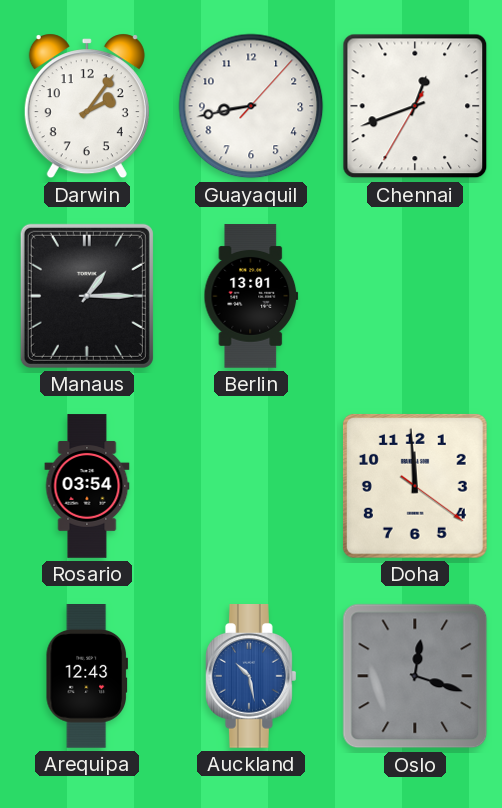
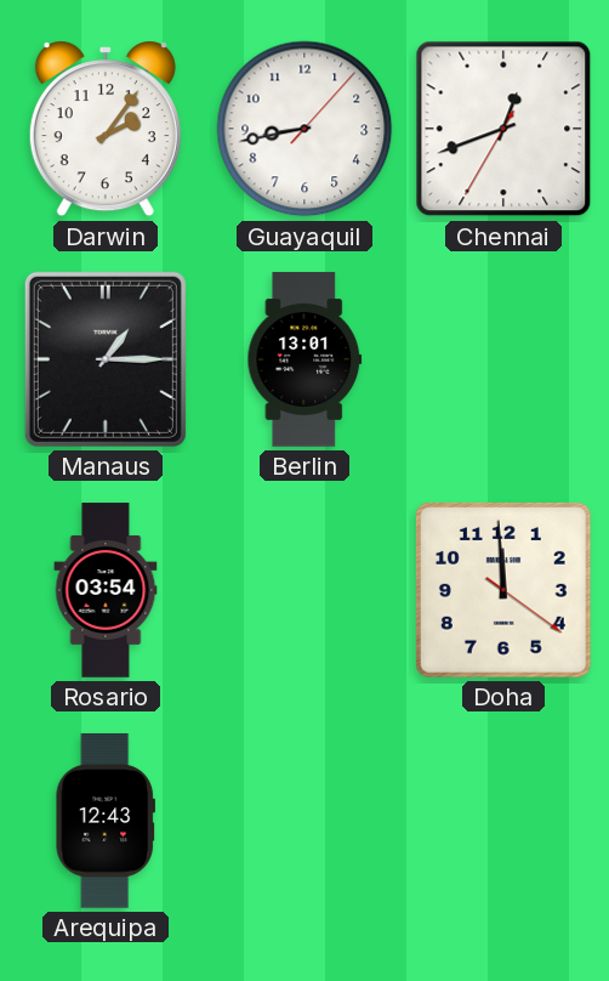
Auckland: 10:28 -> none (252, 677)
Oslo: 12:18 -> none (415, 676)
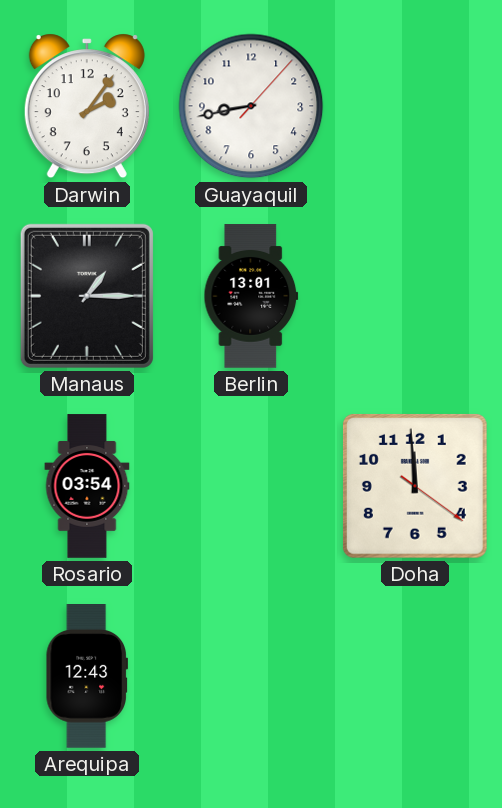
Chennai: 12:41 -> none (503, 129)
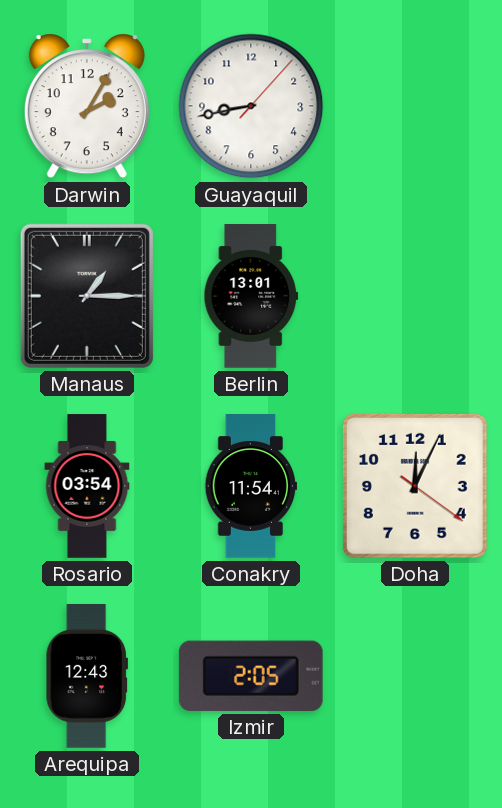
Darwin: 2:06 -> 2:05 (87, 106)
Conakry: none -> 11:54 (251, 486)
Doha: 11:59 -> 12:04 (415, 486)
Izmir: none -> 2:05 (251, 676)
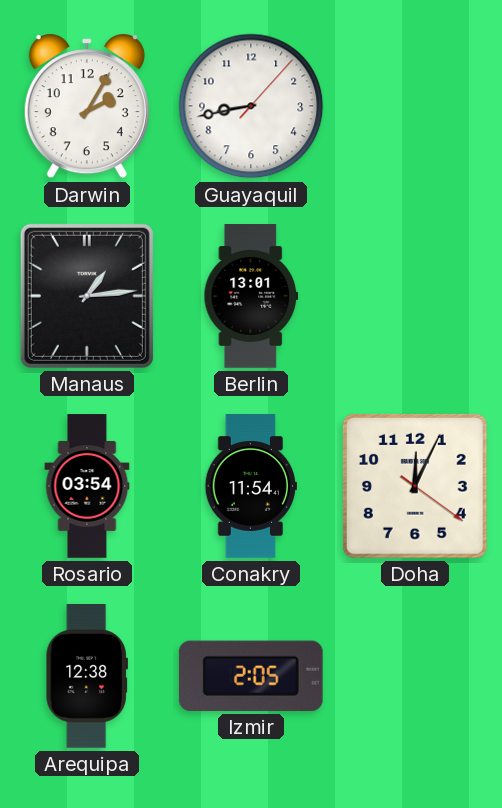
Manaus: 1:15 -> 1:14 (87, 296)
Arequipa: 12:43 -> 12:38 (86, 676)
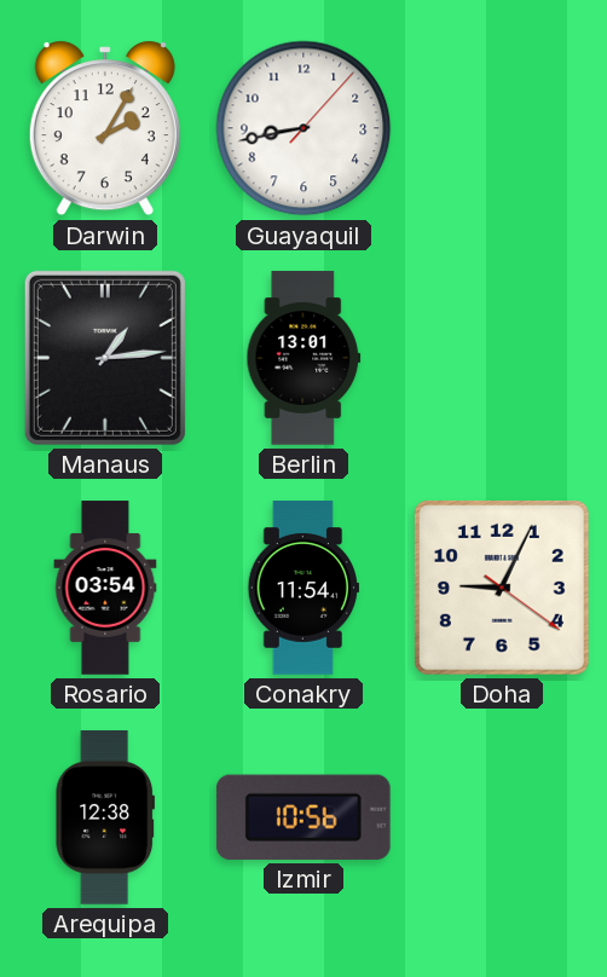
Doha: 12:04 -> 9:04 (502, 588)
Izmir: 2:05 -> 10:56 (303, 817)
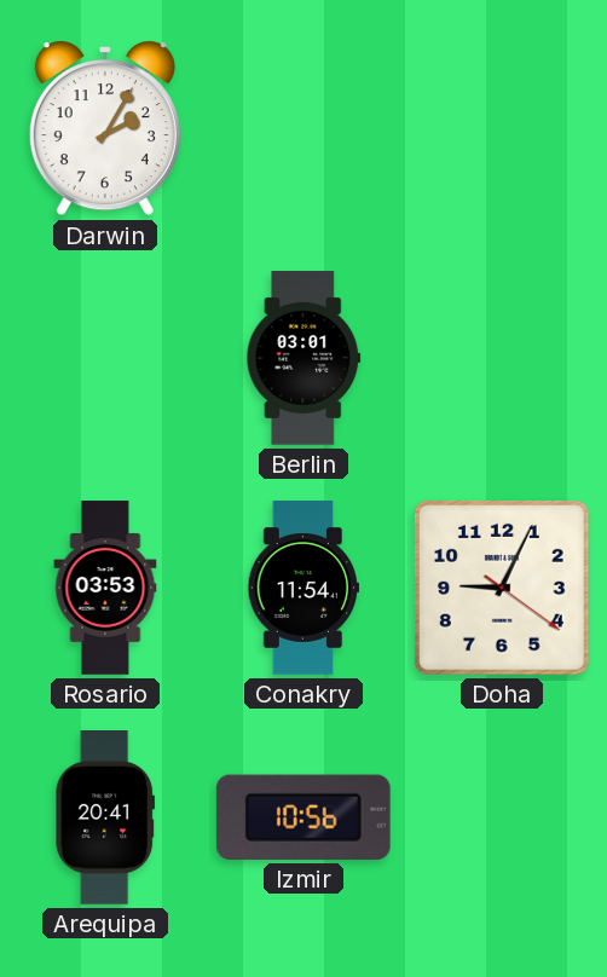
Guayaquil: 8:43 -> none (303, 128)
Manaus: 1:14 -> none (105, 358)
Berlin: 13:01 -> 03:01 (303, 358)
Rosario: 03:54 -> 03:53 (105, 588)
Arequipa: 12:38 -> 20:41 (104, 817)
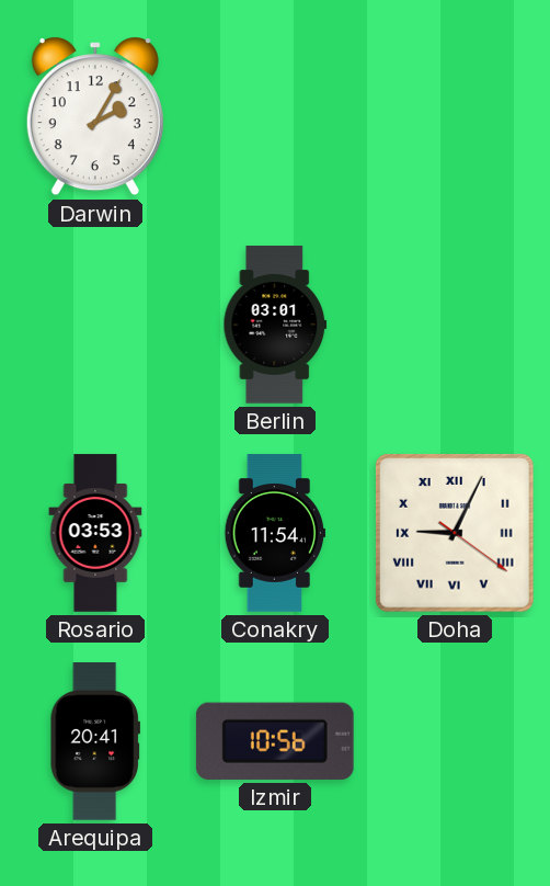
Doha numerals: Arabic -> Roman (455, 533)
